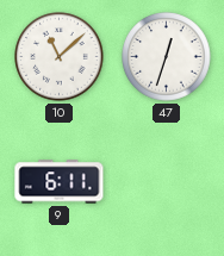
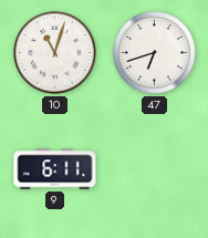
10: 11:08 -> 11:03 (55, 53)
47: 12:33 -> 6:42 (155, 53)
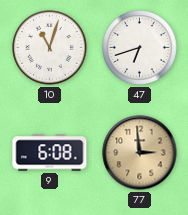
9: 6:11 -> 6:08 (50, 153)
77: none -> 2:59 (140, 153)
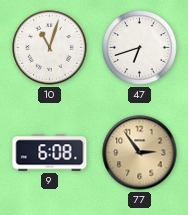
77: 2:59 -> 2:54 (140, 153)
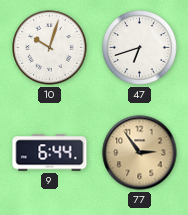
10: 11:03 -> 10:03 (50, 48)
9: 6:08 -> 6:44 (50, 153)
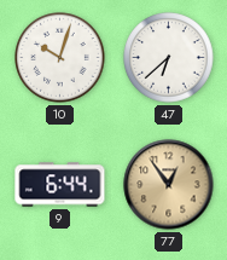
47: 6:42 -> 6:38 (169, 58)
77: 2:54 -> 12:54 (169, 185)
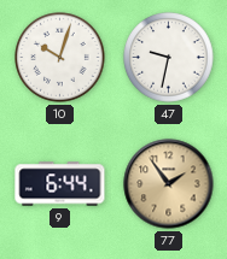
47: 6:38 -> 9:32 (169, 58)
77: 12:54 -> 1:54 (169, 184)
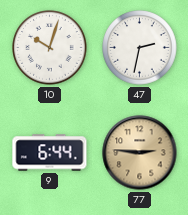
47: 9:32 -> 2:32 (140, 48)
77: 1:54 -> 2:46 (140, 153)
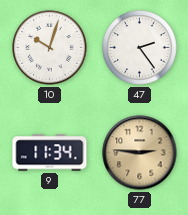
47: 2:32 -> 2:24 (140, 48)
9: 6:44 -> 11:34 (50, 153)
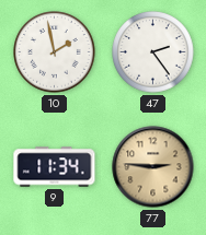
10: 10:03 -> 1:58 (55, 52)
